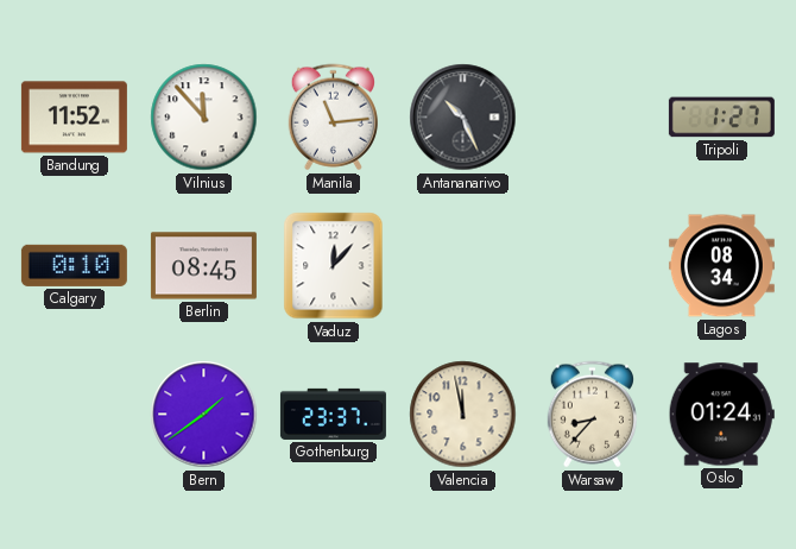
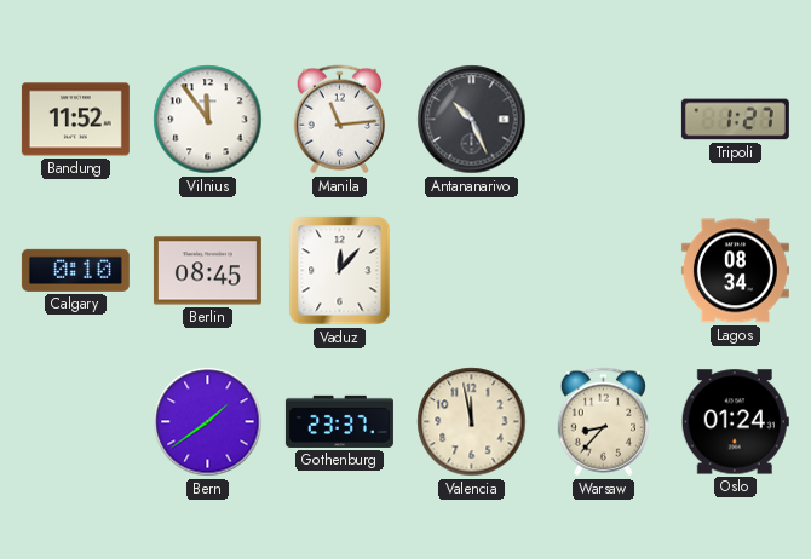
Vilnius: 11:53 -> 11:54 (208, 120)
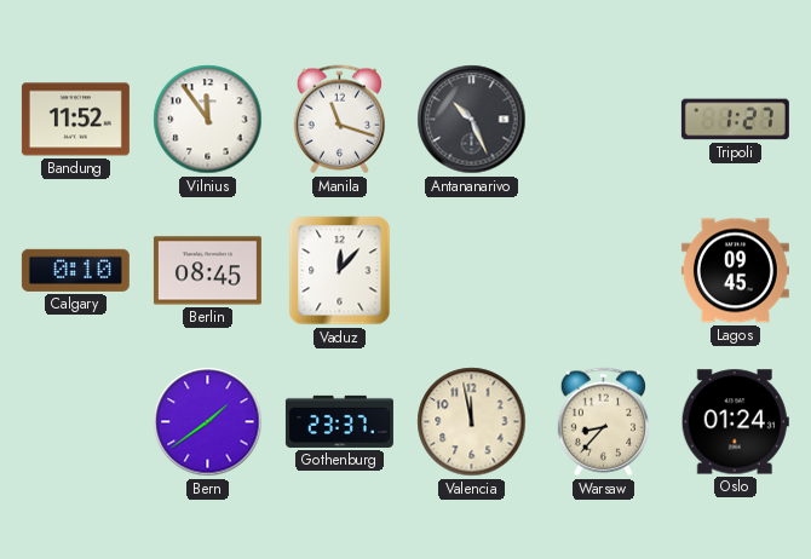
Manila: 11:14 -> 11:18 (339, 120)
Lagos: 08:34 -> 09:45 (735, 271)
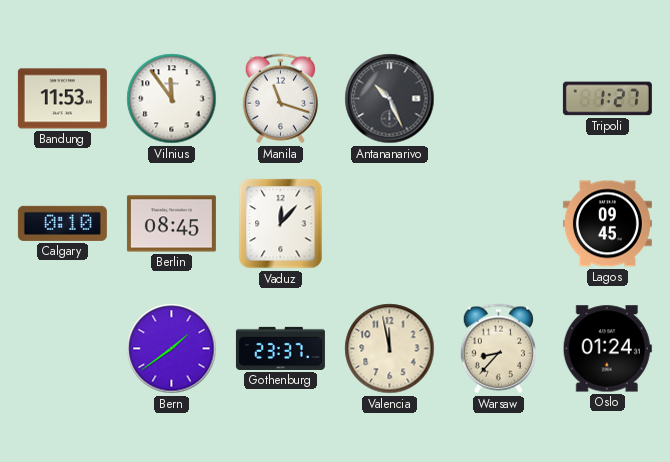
Bandung: 11:52 -> 11:53 (62, 99)
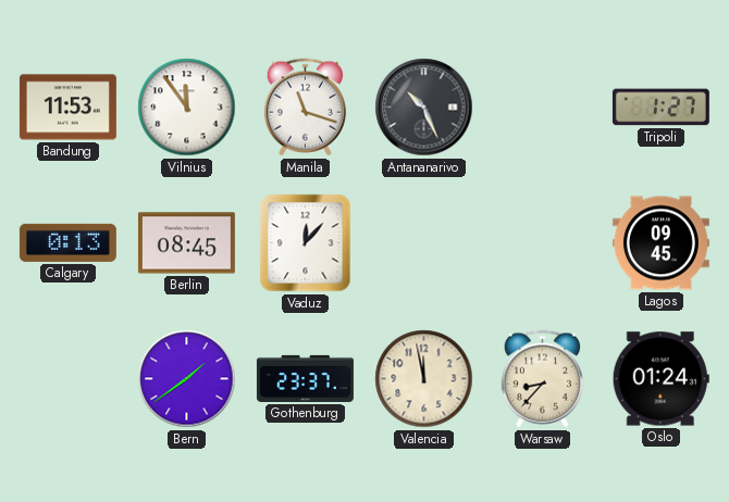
Calgary: 0:10 -> 0:13 (67, 242)
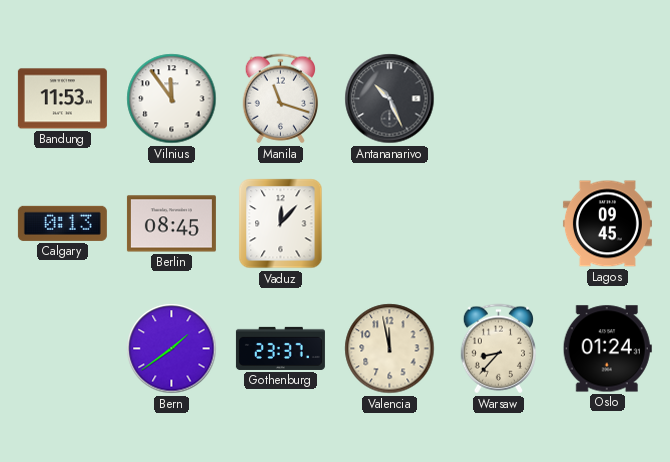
Tripoli: 1:27 -> none (660, 108)
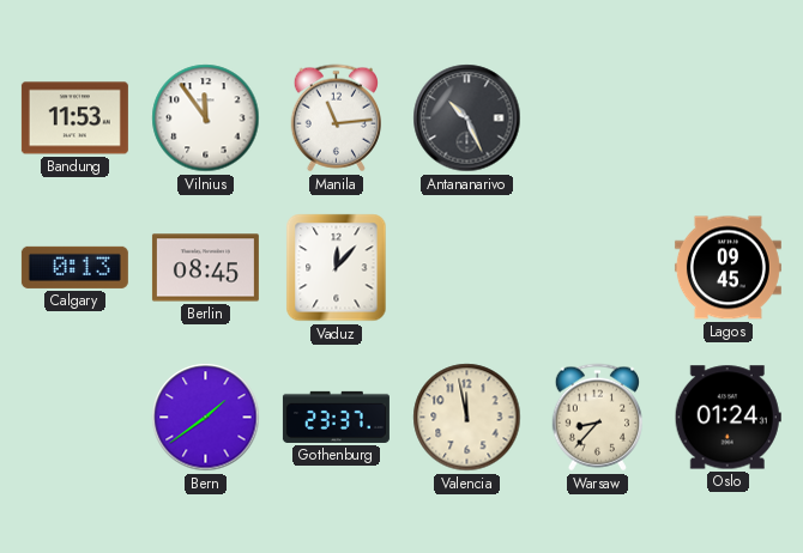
Manila: 11:18 -> 11:14 (336, 118)
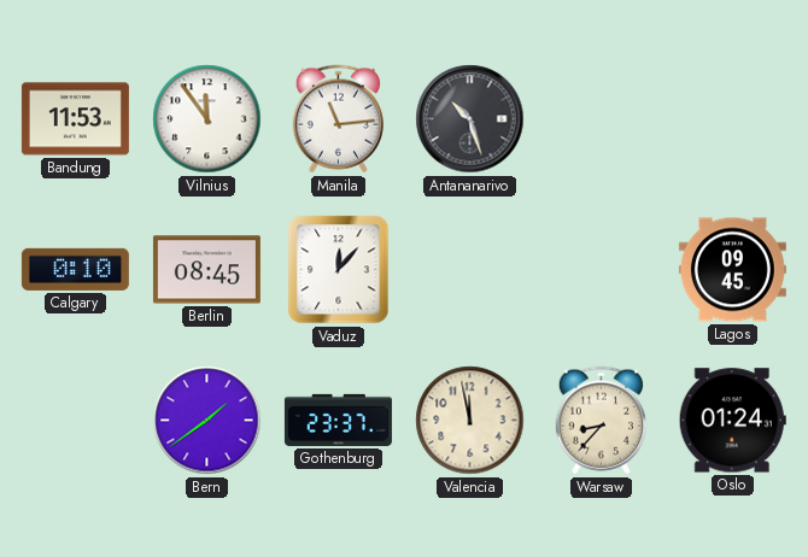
Antananarivo: 10:26 -> 10:27 (470, 119)
Calgary: 0:13 -> 0:10 (75, 269)
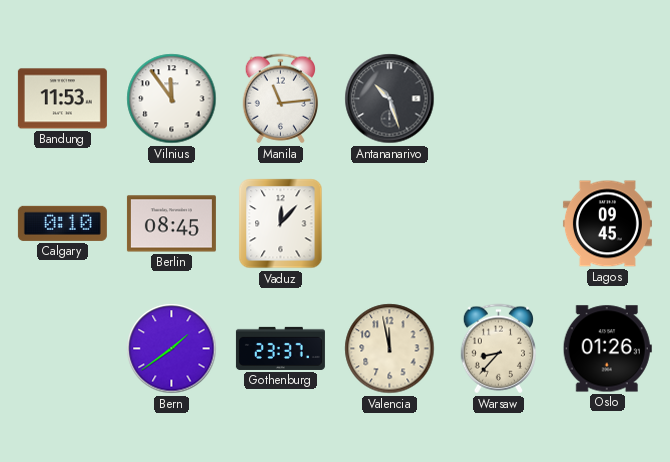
Oslo: 01:24 -> 01:26 (607, 349)
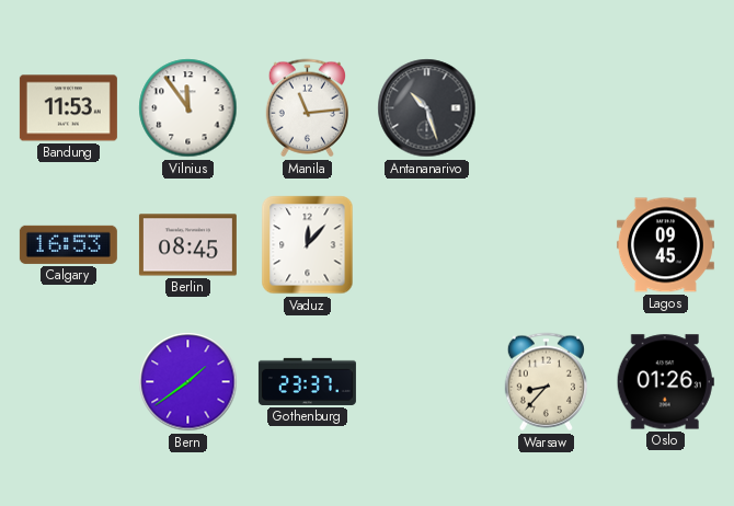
Calgary: 0:10 -> 16:53 (68, 244)
Valencia: 11:58 -> none (390, 349)
